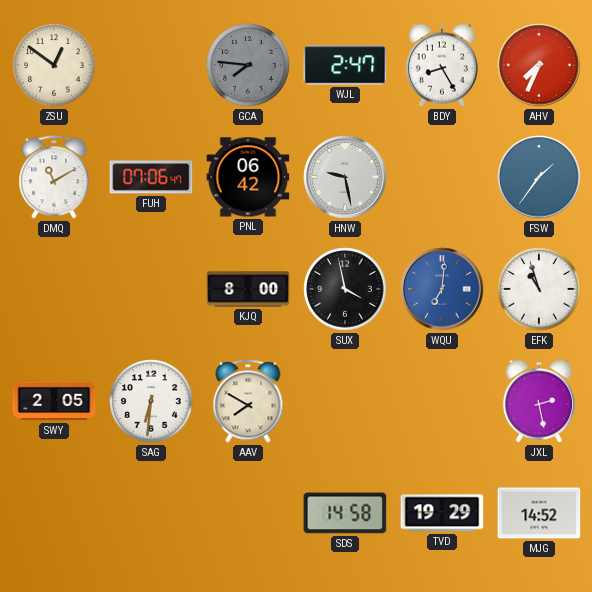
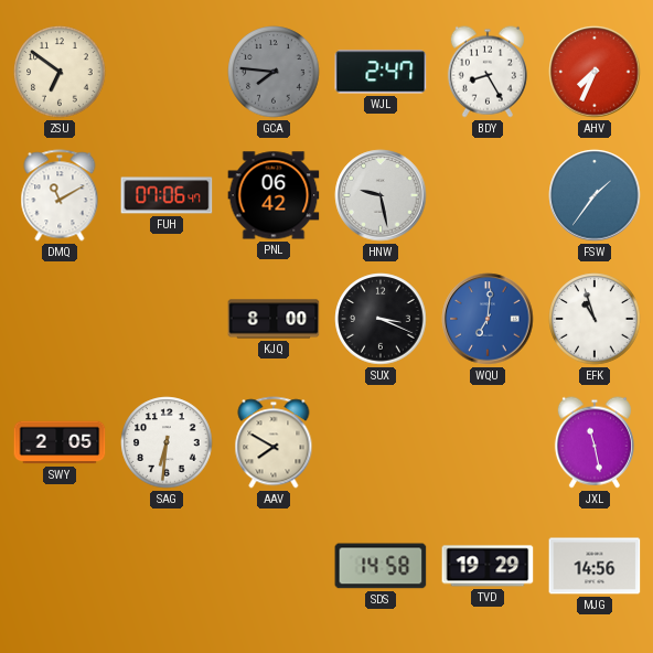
ZSU: 12:51 -> 6:51 (60, 72)
SUX: 3:58 -> 3:19 (381, 319)
JXL: 2:28 -> 11:28 (595, 442)
MJG: 14:52 -> 14:56 (595, 566)
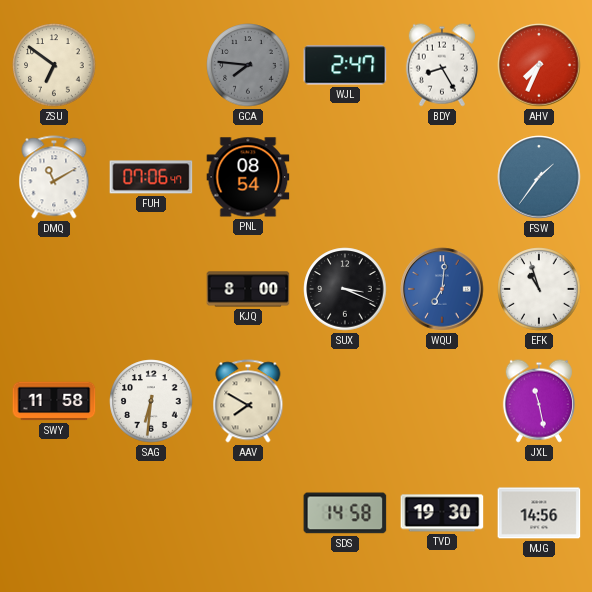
PNL: 06:42 -> 08:54 (248, 177)
HNW: 9:28 -> none (381, 195)
SWY: 2:05 -> 11:58 (54, 401)
TVD: 19:29 -> 19:30 (442, 513)
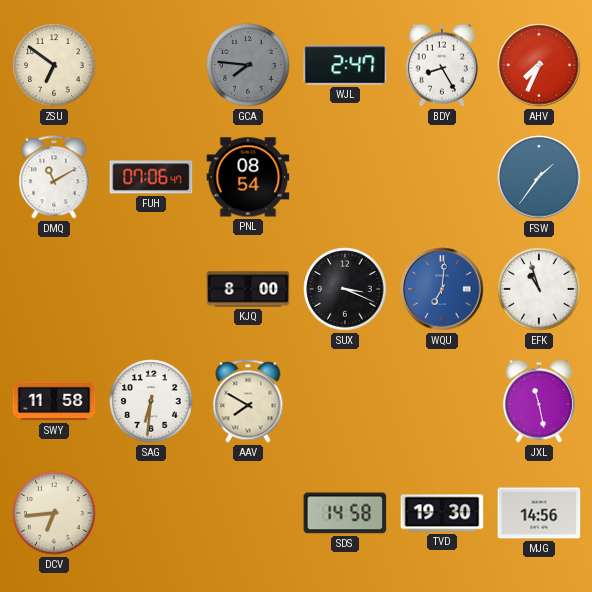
DCV: none -> 6:44 (54, 513)
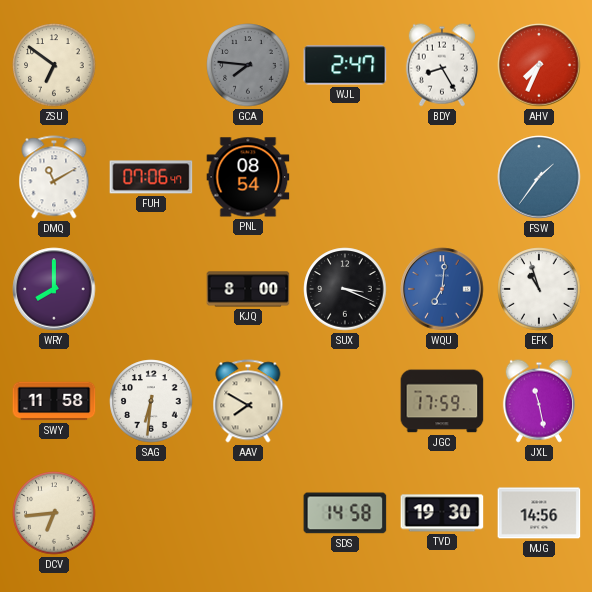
WRY: none -> 8:00 (54, 289)
JGC: none -> 17:59 (442, 401)
